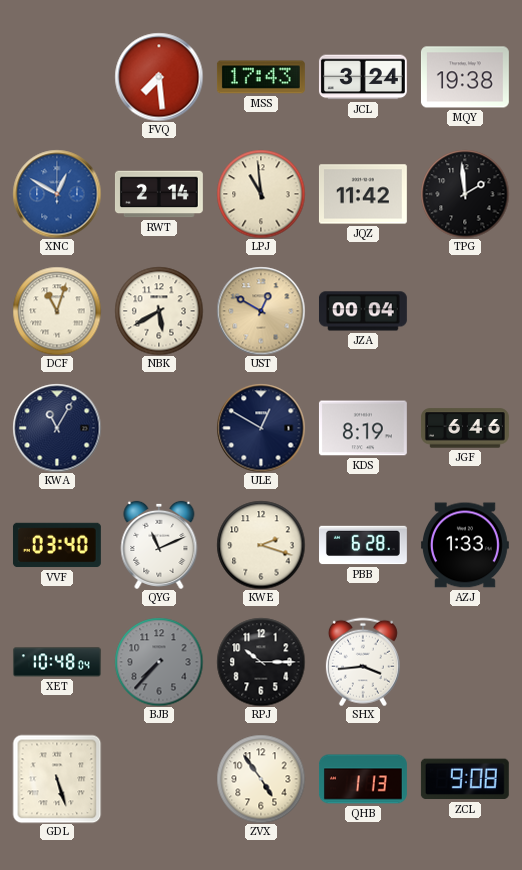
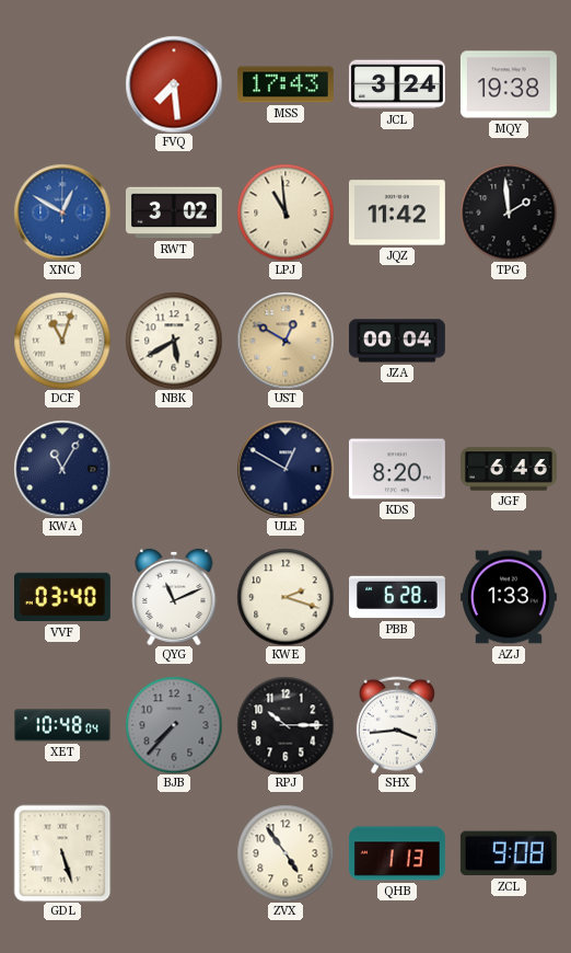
RWT: 2:14 -> 3:02 (174, 213)
KDS: 8:19 -> 8:20 (397, 469)
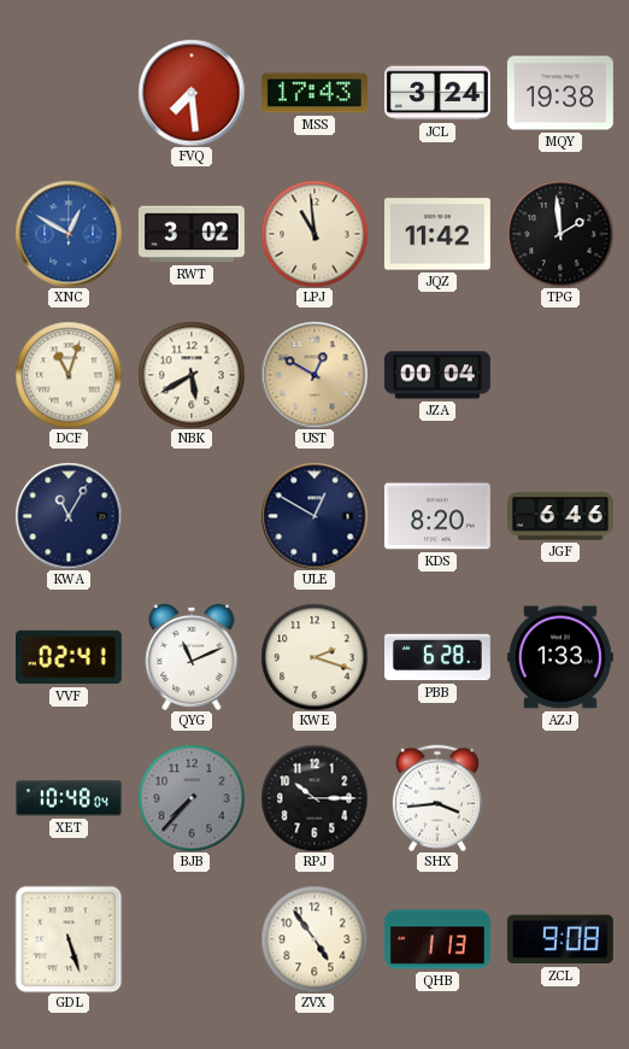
VVF: 03:40 -> 02:41 (69, 657)
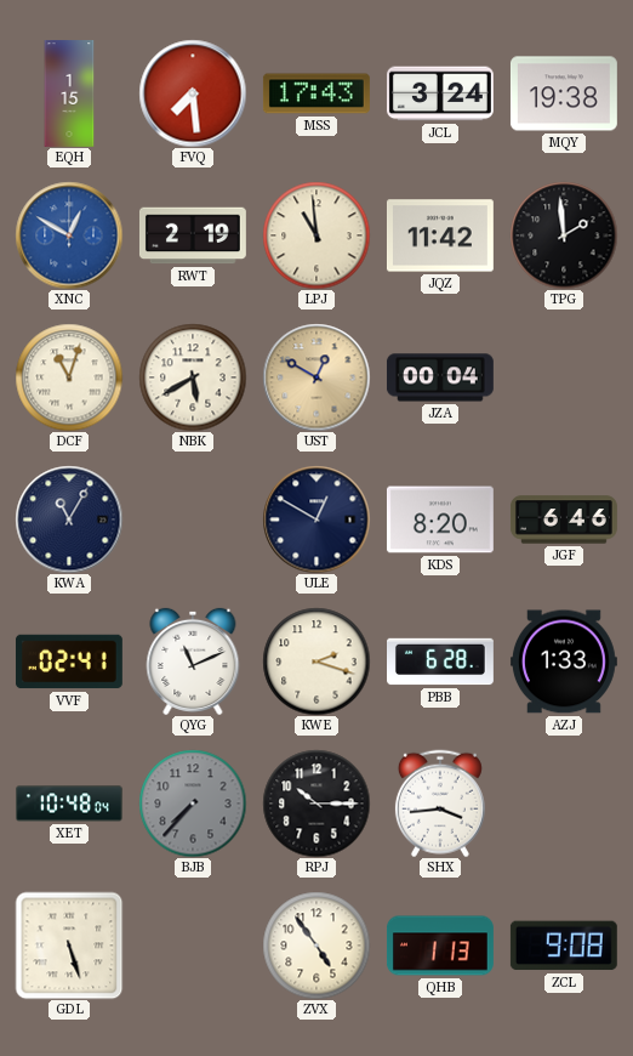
EQH: none -> 1:15 (69, 95)
RWT: 3:02 -> 2:19 (193, 235)
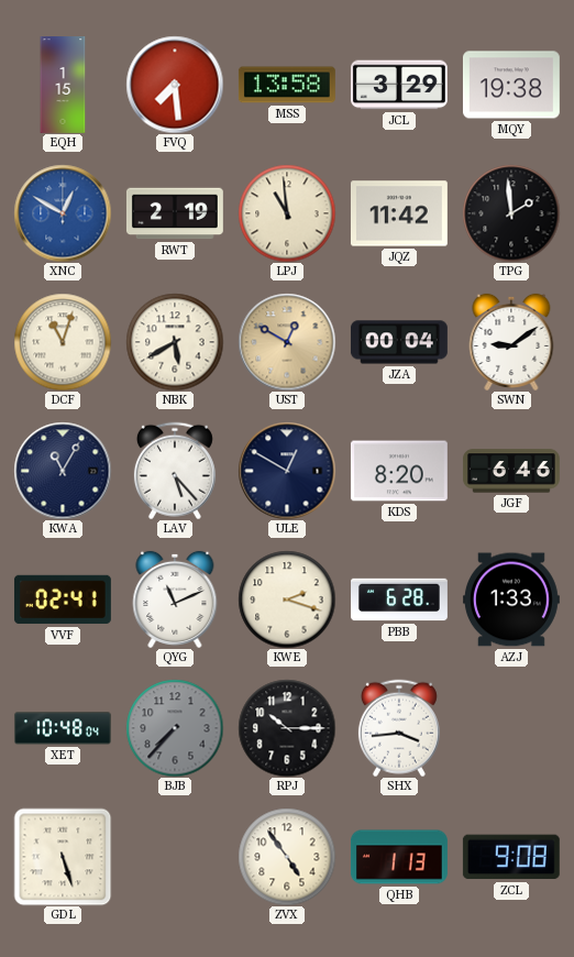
MSS: 17:43 -> 13:58 (287, 85)
JCL: 3:24 -> 3:29 (399, 85)
SWN: none -> 9:09 (511, 342)
LAV: none -> 5:23 (175, 471)
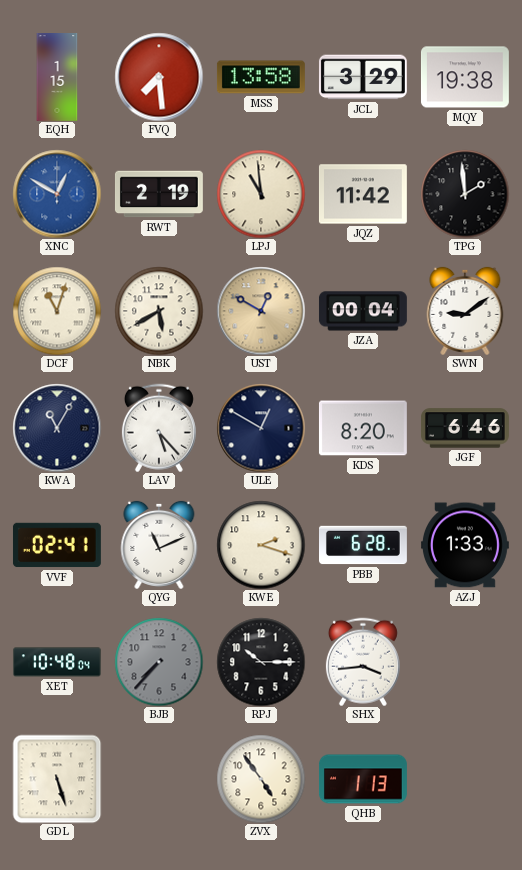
ZCL: 9:08 -> none (511, 857)
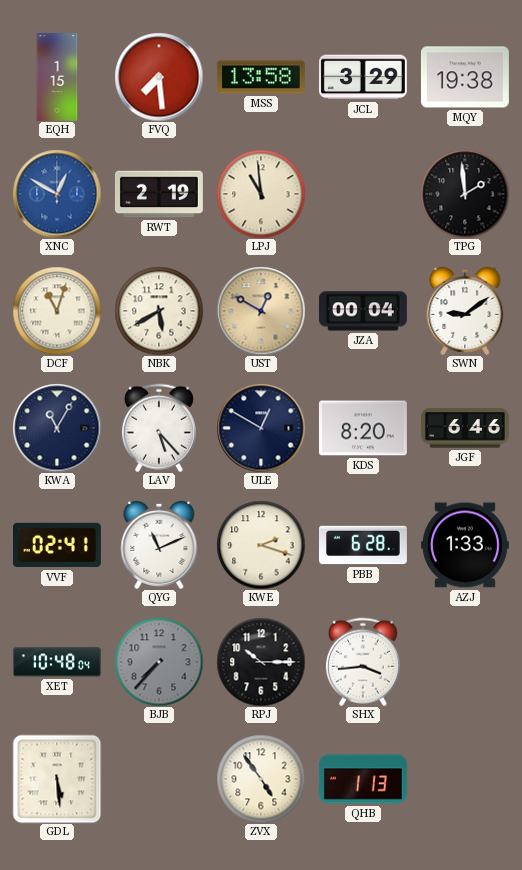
JQZ: 11:42 -> none (363, 194)
GDL: 5:27 -> 5:29 (57, 779)
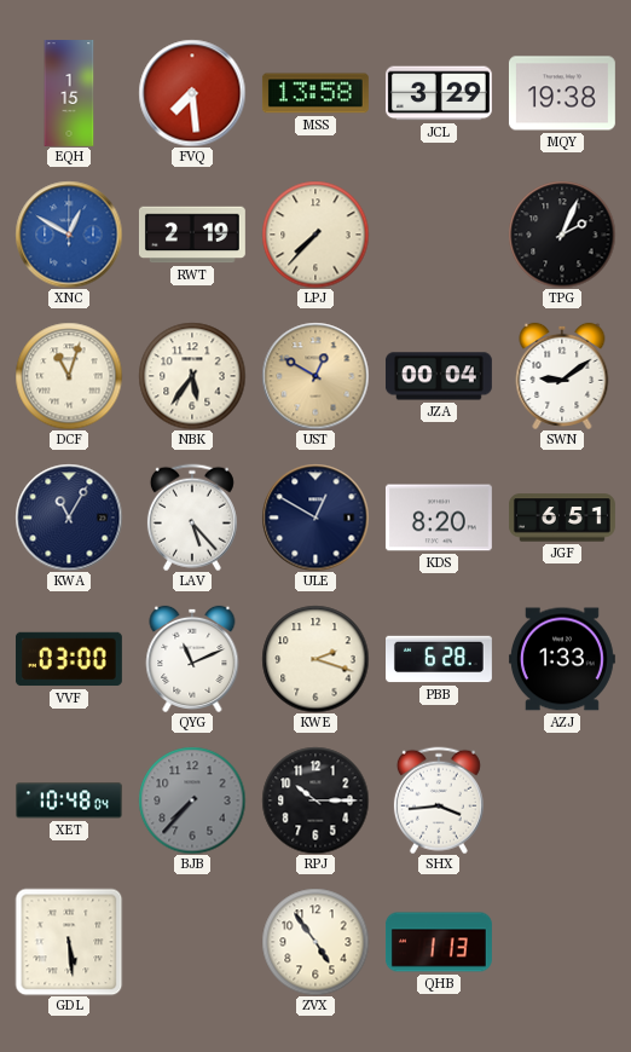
LPJ: 10:59 -> 7:37 (315, 235)
TPG: 1:59 -> 2:04 (562, 235)
NBK: 5:40 -> 5:36 (192, 376)
JGF: 6:46 -> 6:51 (562, 518)
VVF: 02:41 -> 03:00 (69, 659)
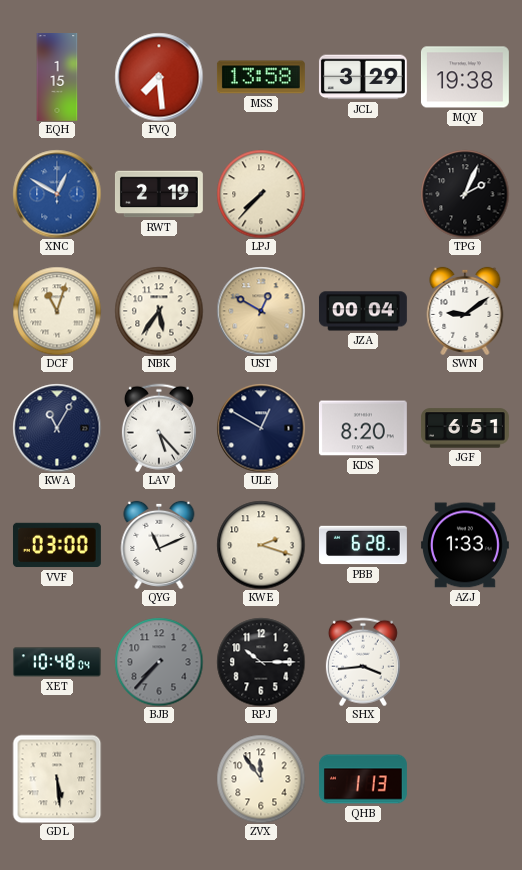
ZVX: 4:54 -> 11:54 (261, 779)
